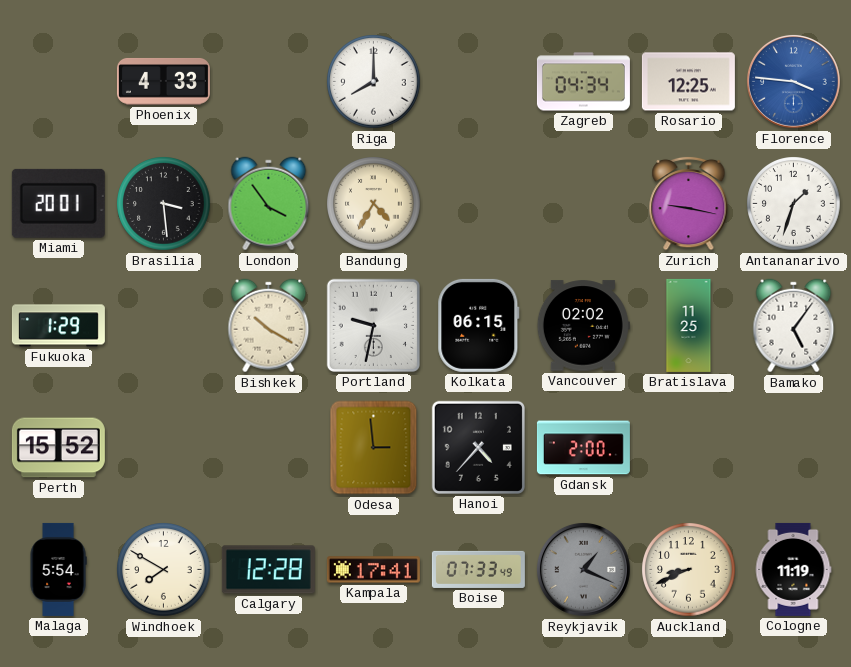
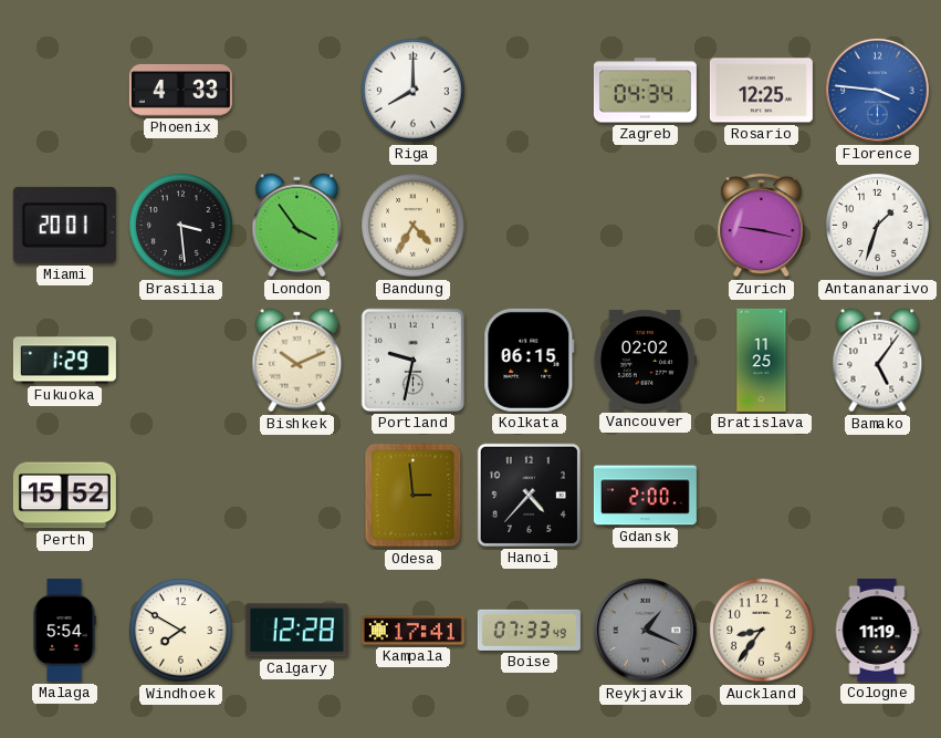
Bishkek: 10:20 -> 10:11 (297, 361)
Auckland: 8:41 -> 8:36 (762, 631)
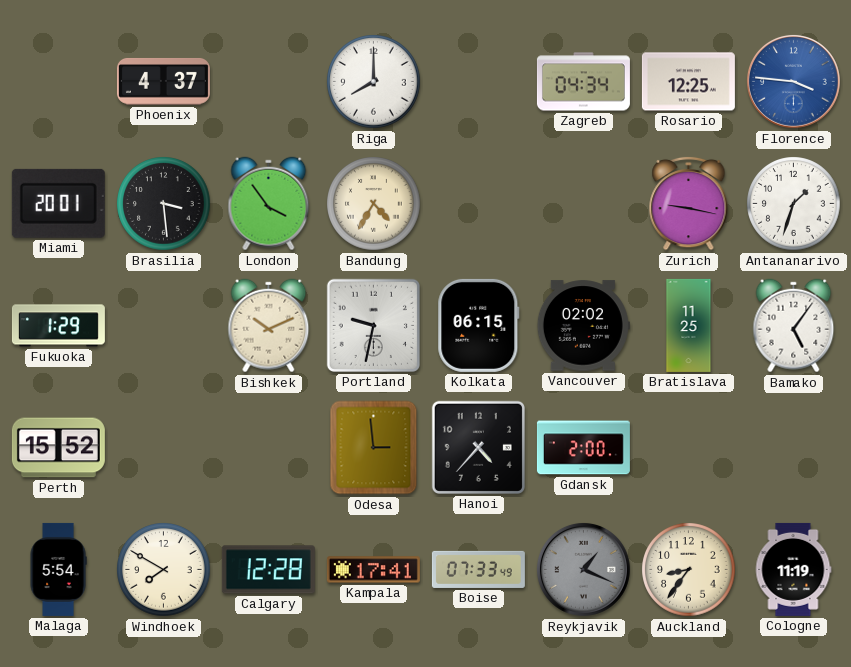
Phoenix: 4:33 -> 4:37 (163, 81)
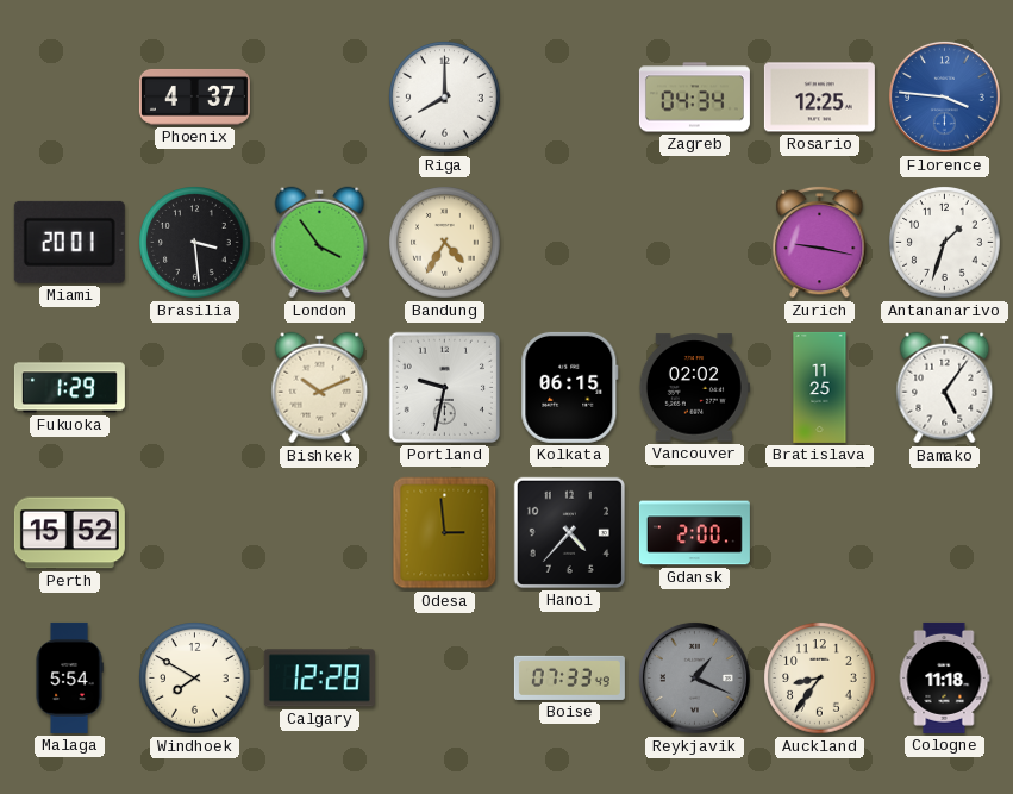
Kampala: 17:41 -> none (373, 570)
Cologne: 11:19 -> 11:18 (944, 677)
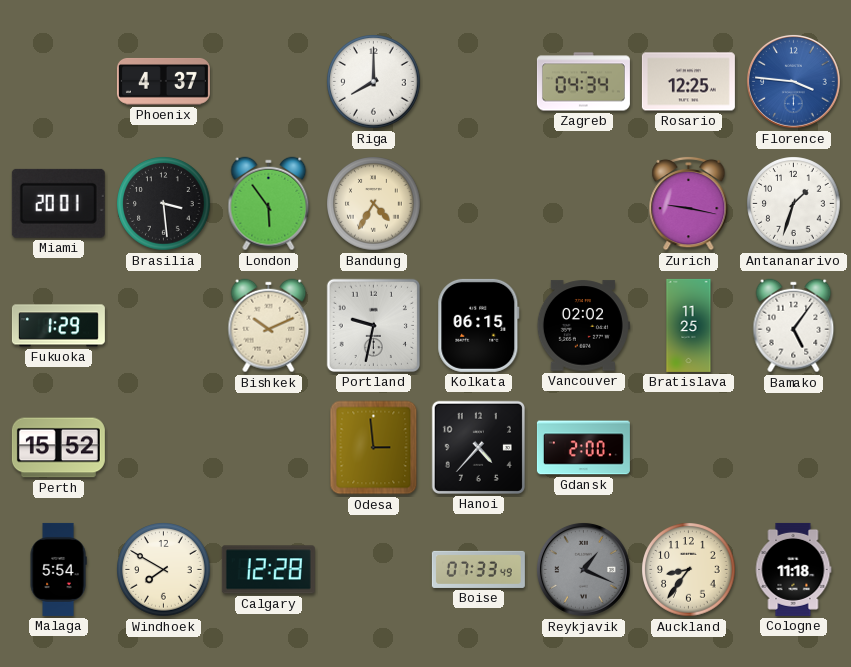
London: 3:54 -> 5:54 (269, 204)
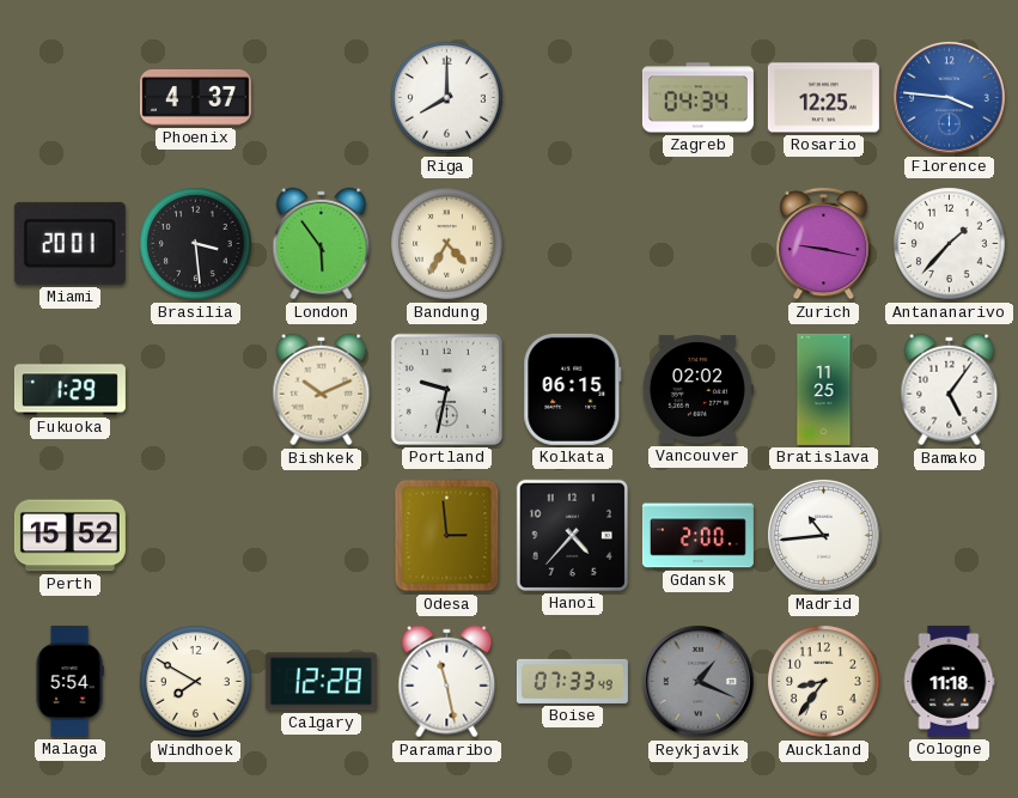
Antananarivo: 1:33 -> 1:37 (950, 244)
Madrid: none -> 10:44 (823, 535)
Paramaribo: none -> 11:28 (447, 682)
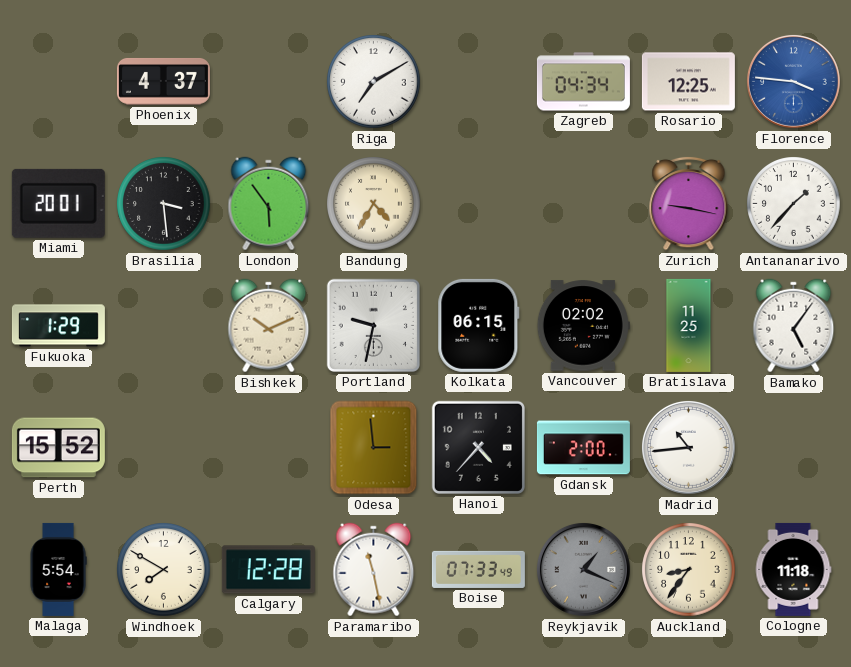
Riga: 8:00 -> 7:10 (374, 82)
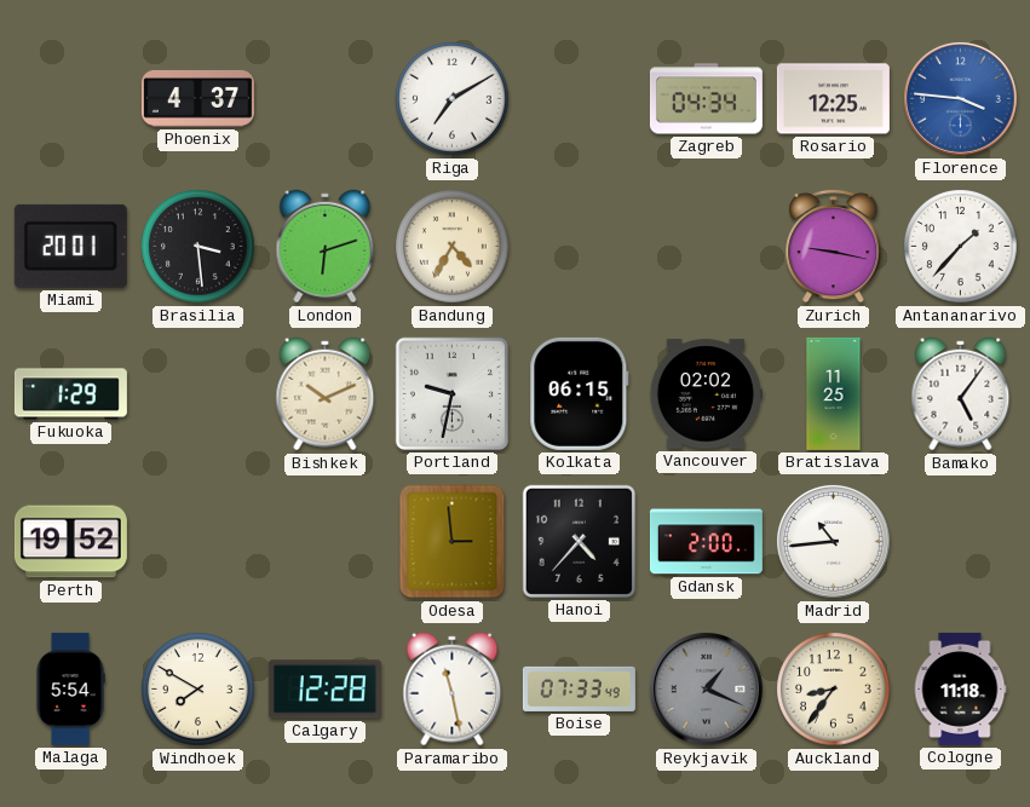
London: 5:54 -> 6:12 (326, 247)
Perth: 15:52 -> 19:52 (70, 542)
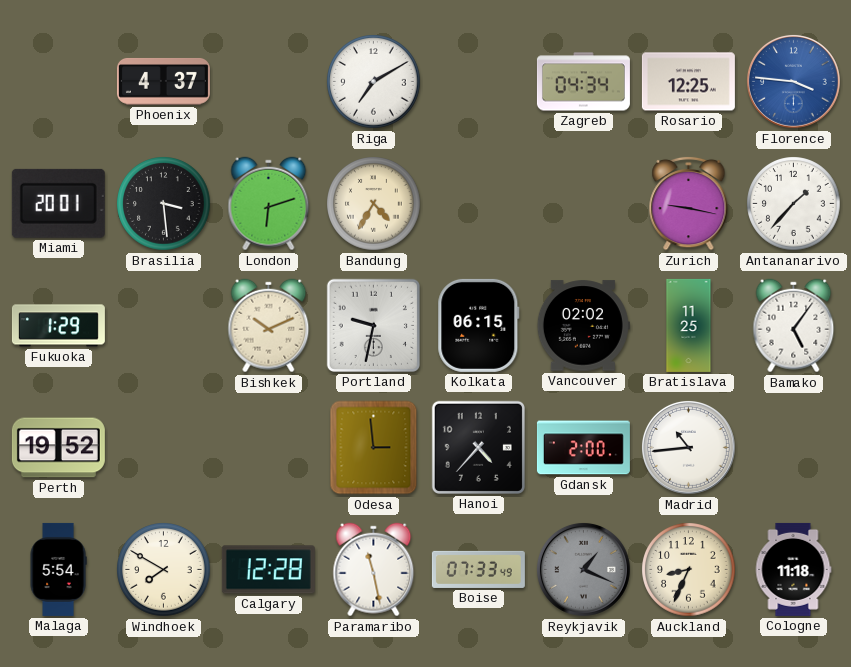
Auckland: 8:36 -> 8:34 (689, 570)
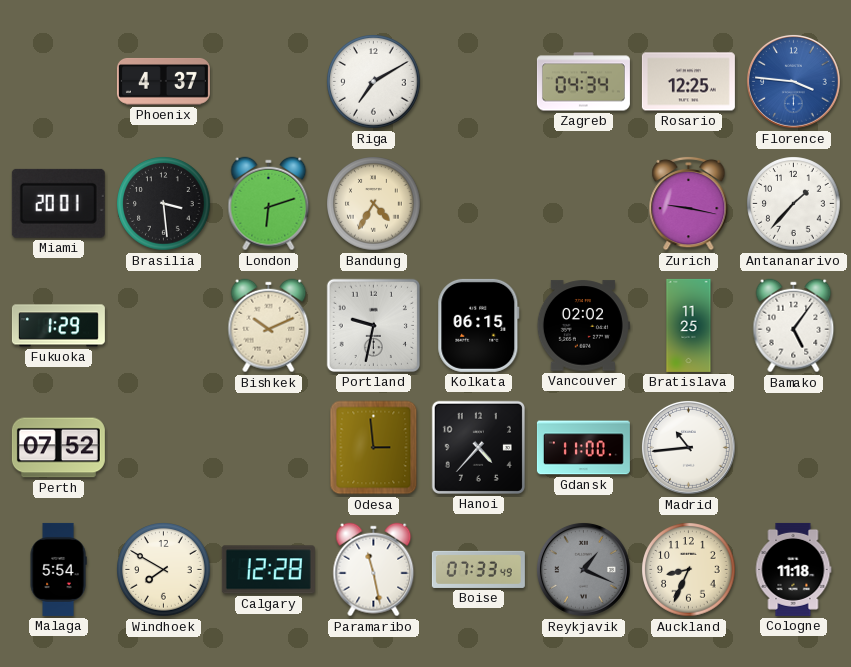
Perth: 19:52 -> 07:52 (58, 448)
Gdansk: 2:00 -> 11:00 (583, 448)
